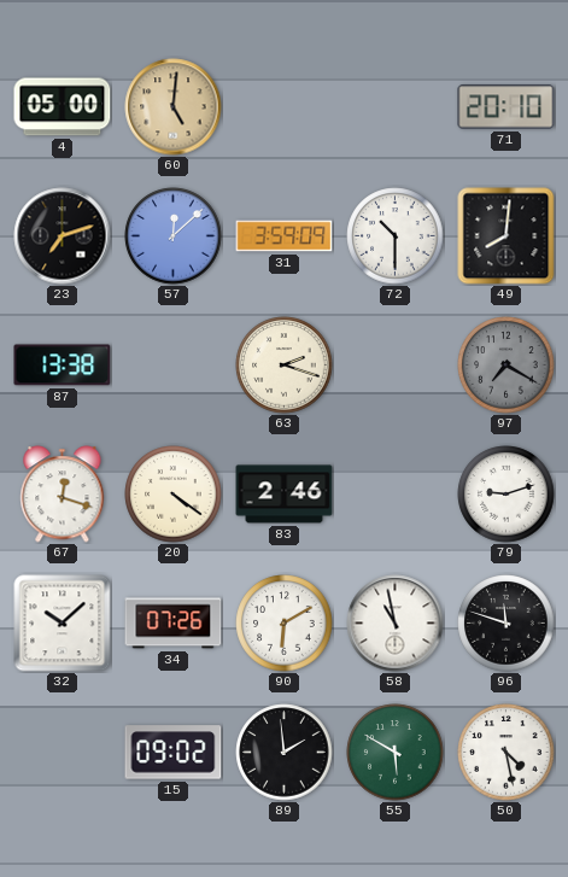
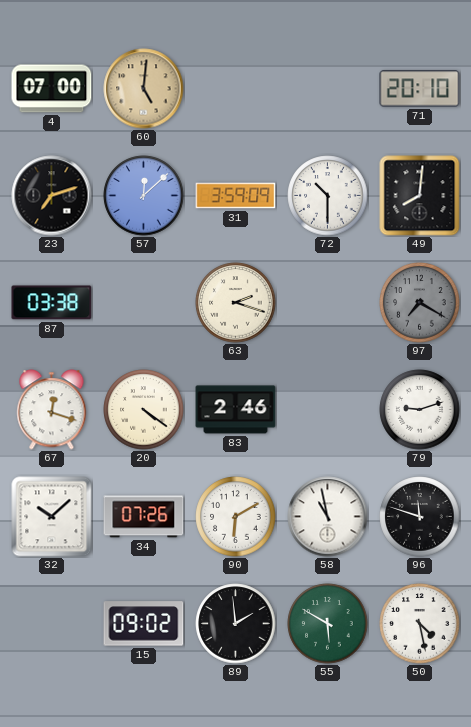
4: 05:00 -> 07:00 (52, 89)
87: 13:38 -> 03:38 (52, 303)
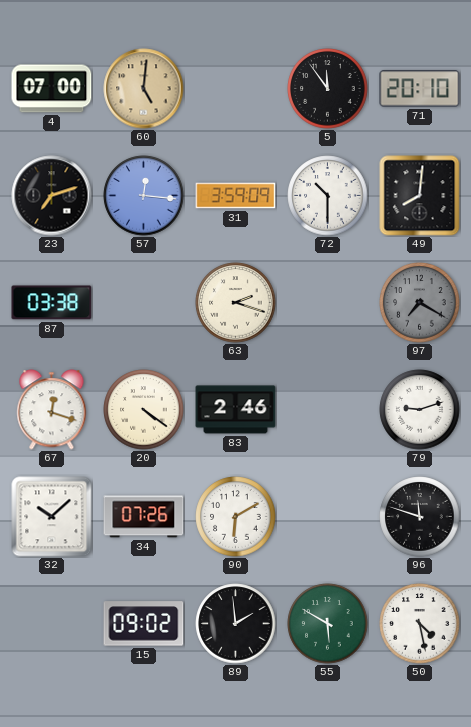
5: none -> 11:54 (328, 89)
57: 12:08 -> 12:16 (144, 196)
58: 10:58 -> none (328, 517)
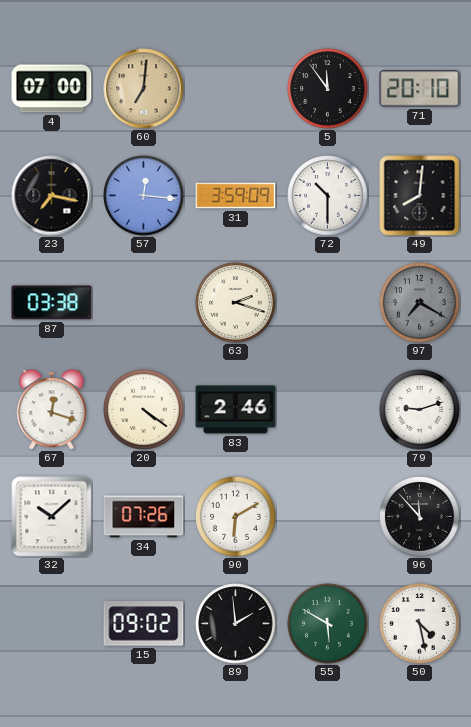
60: 5:01 -> 7:01 (144, 89)
23: 7:12 -> 7:17 (52, 196)
96: 11:48 -> 11:53 (420, 517)
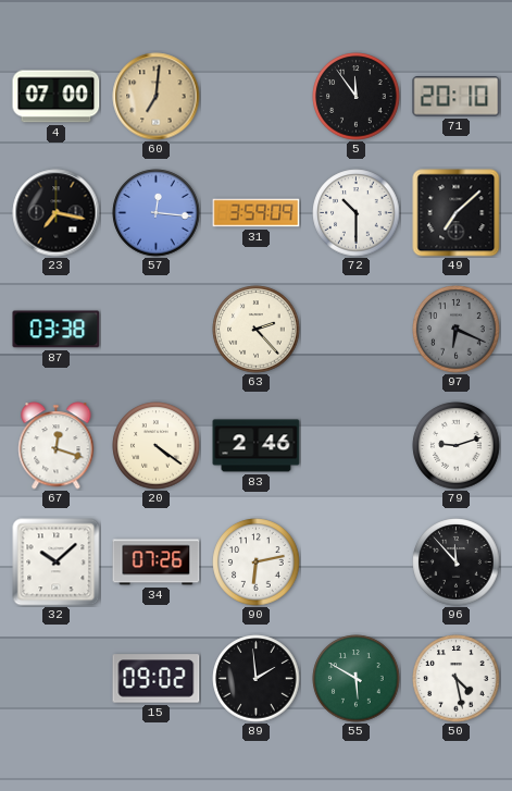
49: 8:01 -> 7:08 (457, 213)
63: 2:18 -> 2:23 (257, 330)
97: 7:20 -> 6:19 (457, 330)
90: 6:10 -> 6:13 (257, 563)
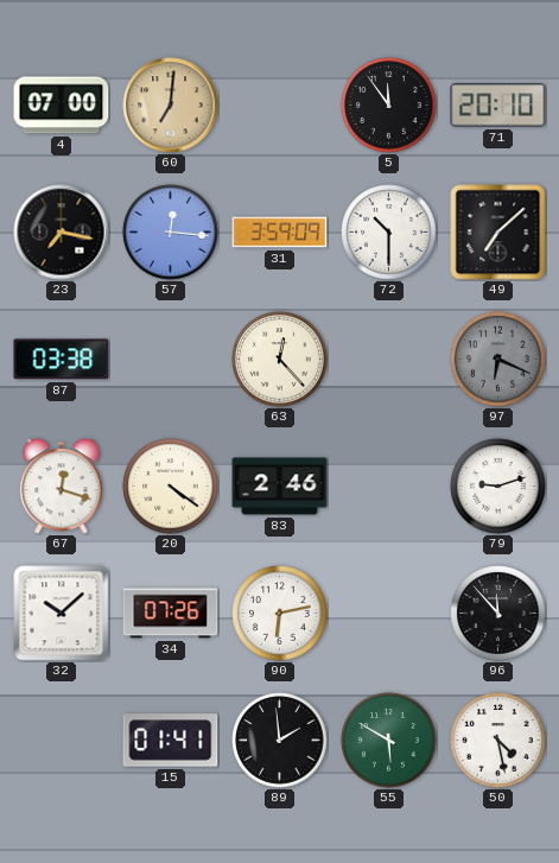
63: 2:23 -> 12:23 (280, 360)
15: 09:02 -> 01:41 (171, 741)
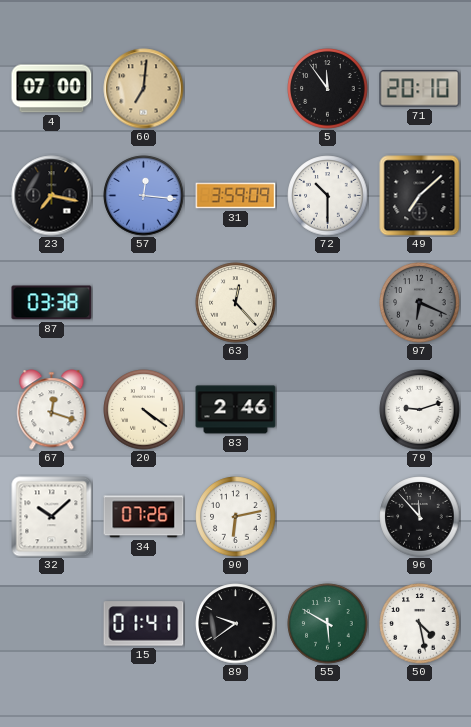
89: 1:59 -> 9:39 (236, 624)
